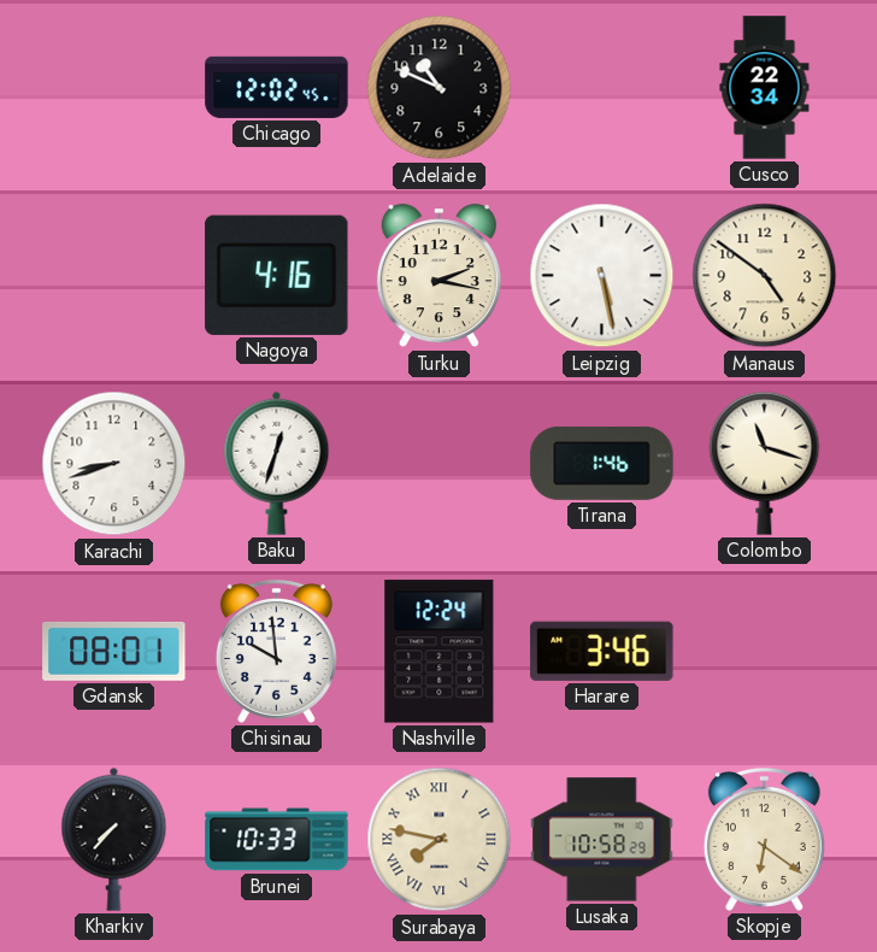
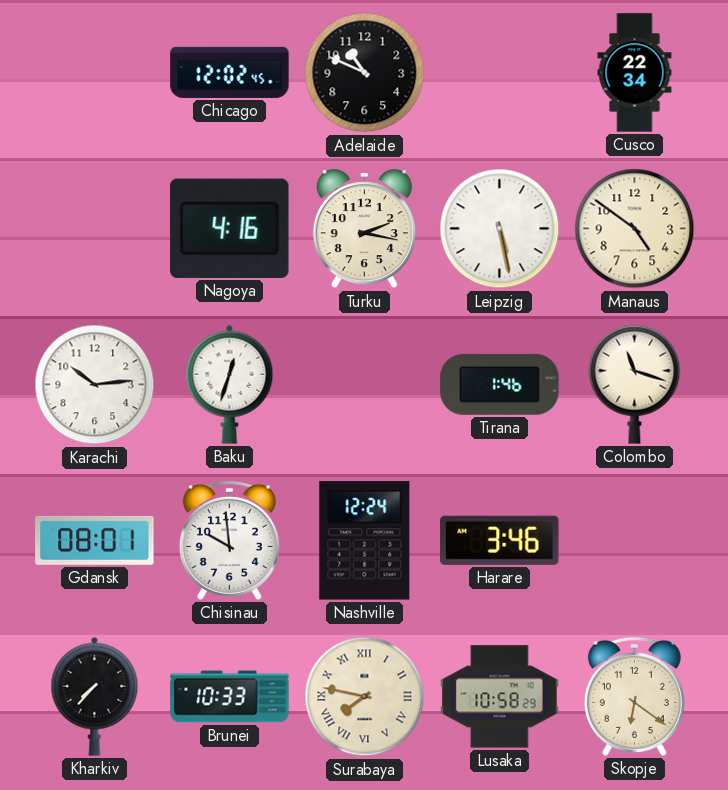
Karachi: 8:42 -> 10:14 (95, 385)
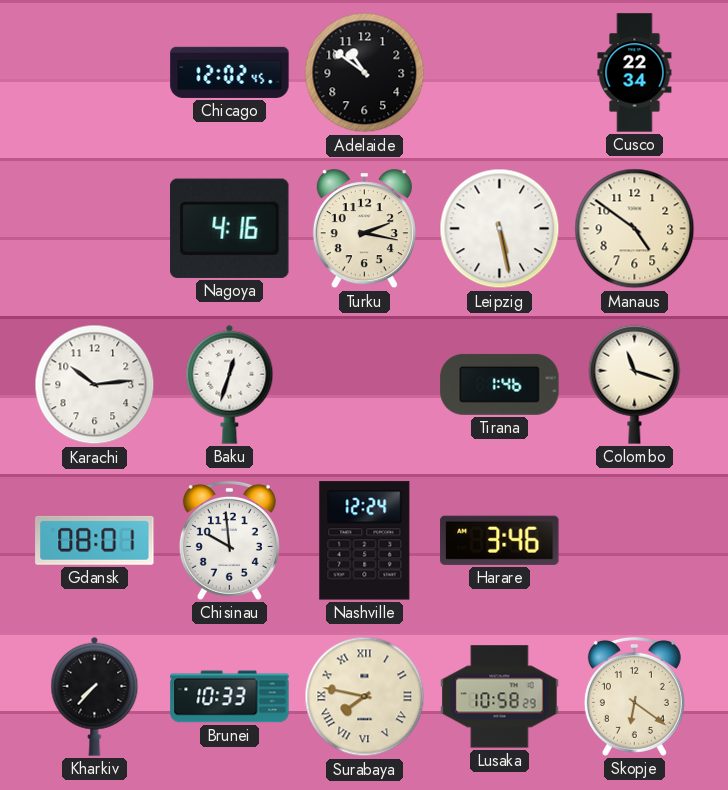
Adelaide: 10:49 -> 10:51 (365, 73)
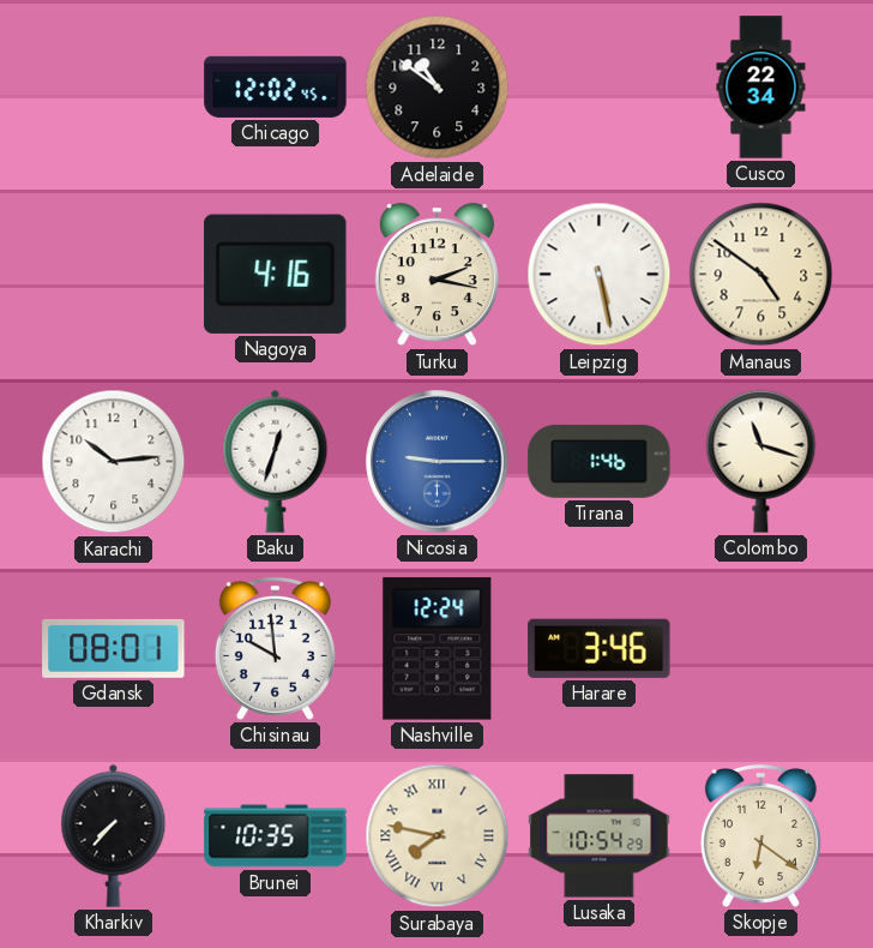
Nicosia: none -> 9:15 (438, 462)
Brunei: 10:33 -> 10:35 (276, 836)
Lusaka: 10:58 -> 10:54 (600, 836)
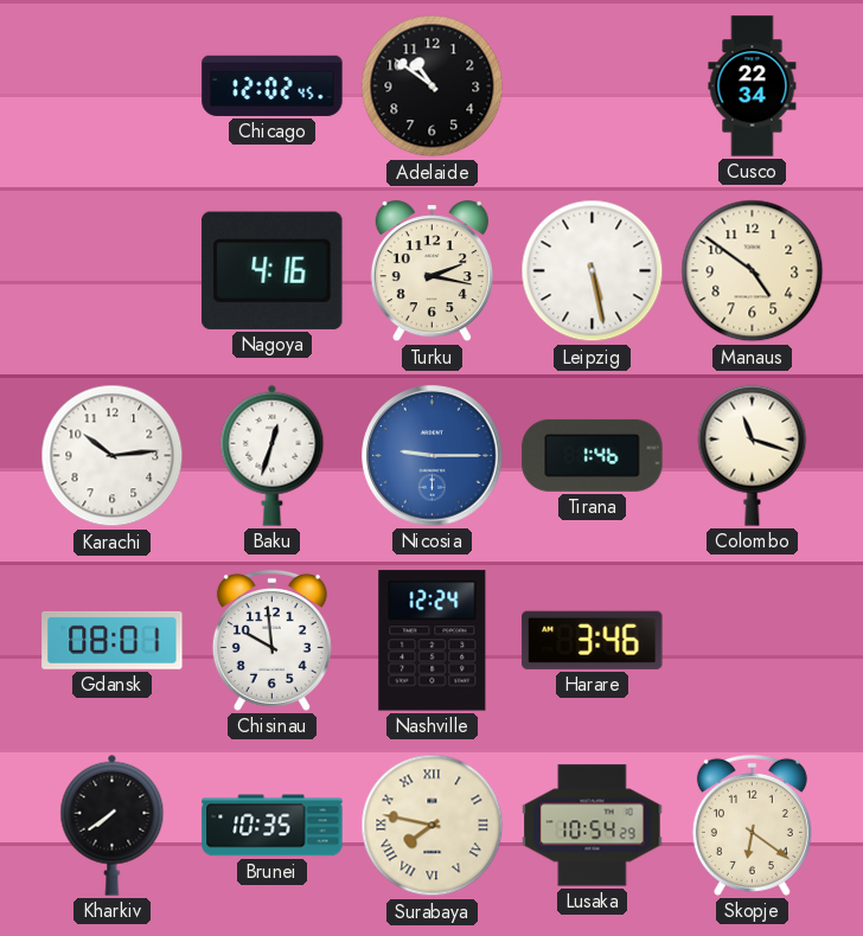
Kharkiv: 7:37 -> 7:39 (113, 825)
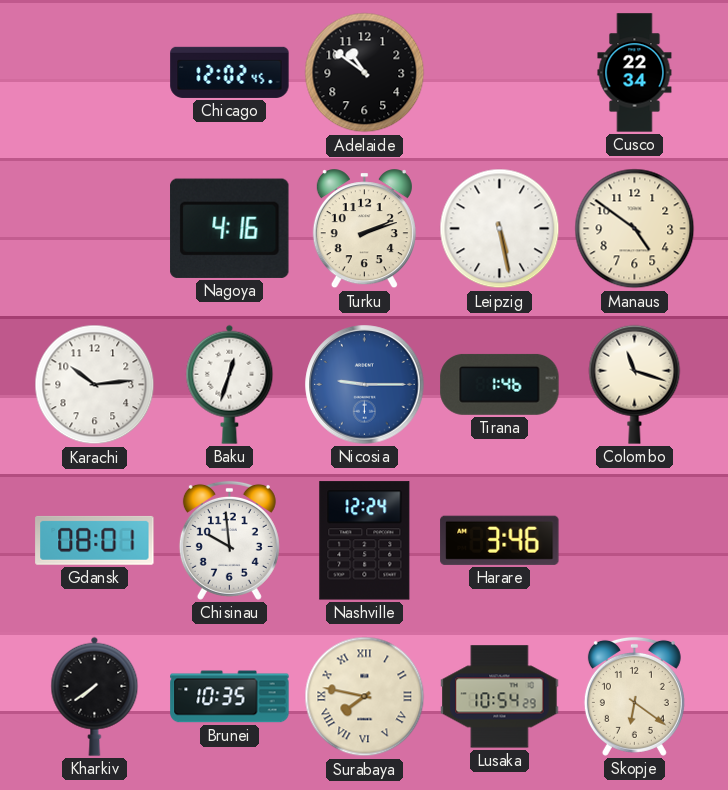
Turku: 2:17 -> 2:12 (364, 229)
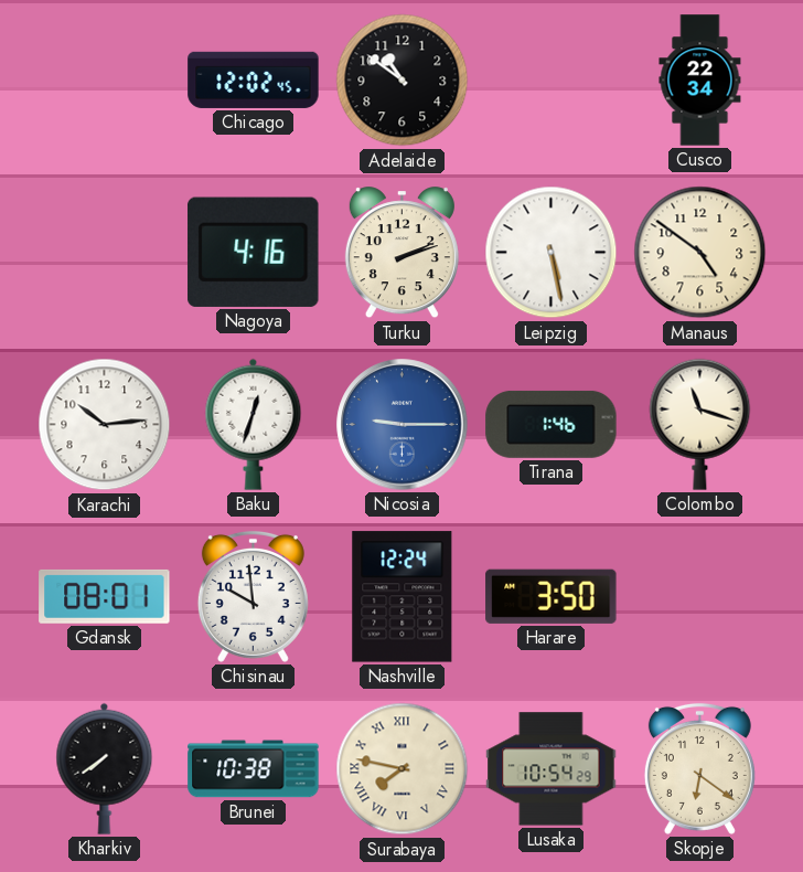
Harare: 3:46 -> 3:50 (552, 596)
Brunei: 10:35 -> 10:38 (254, 769)
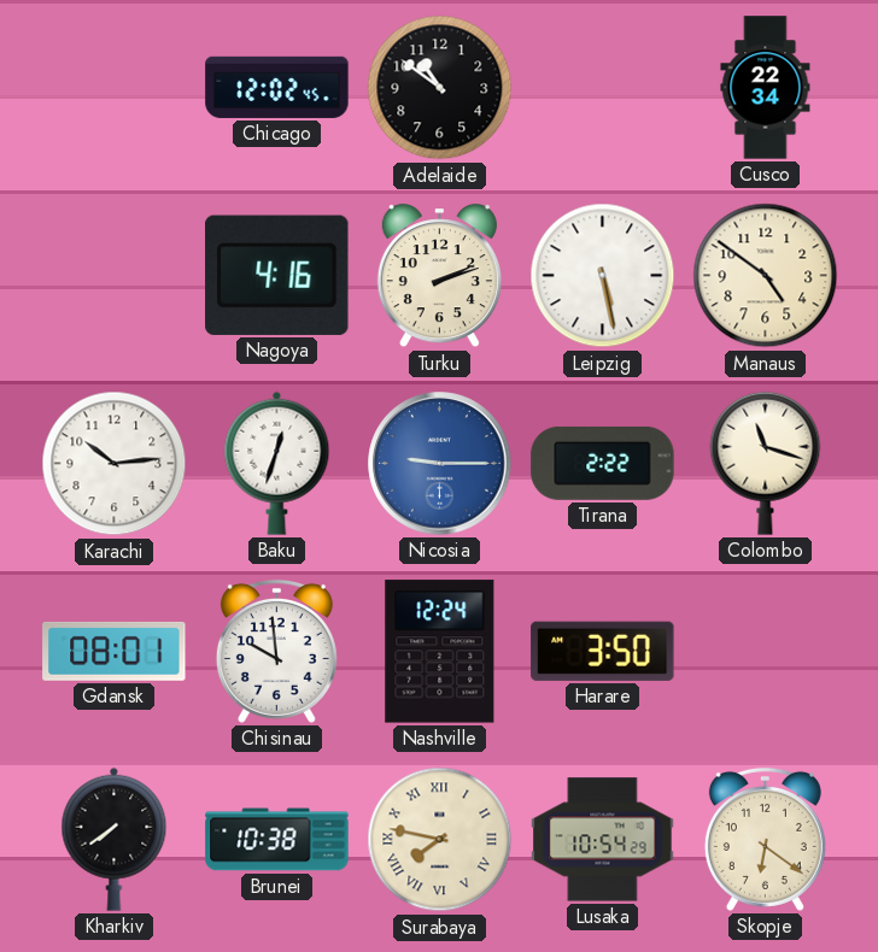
Tirana: 1:46 -> 2:22 (603, 463)
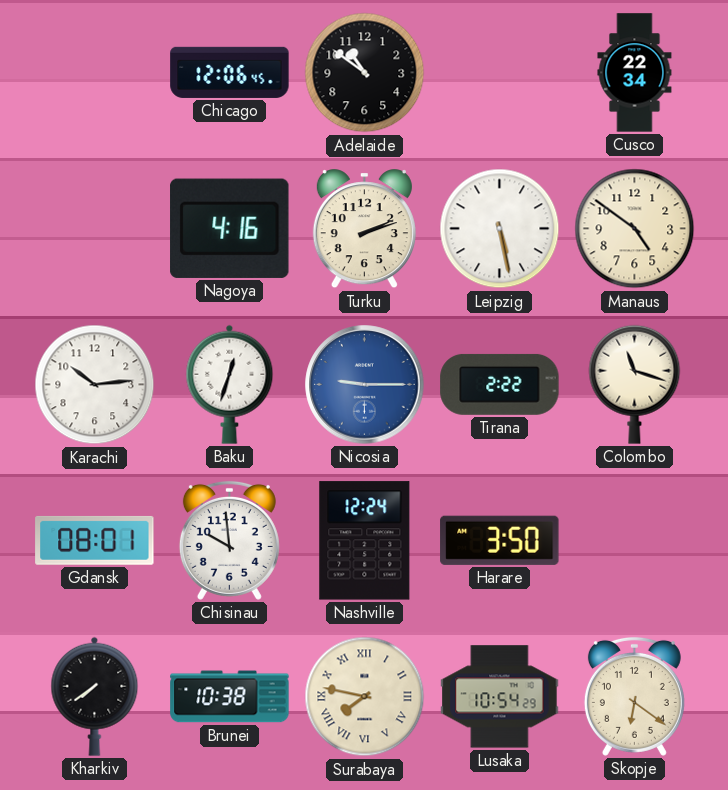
Chicago: 12:02 -> 12:06 (230, 72)
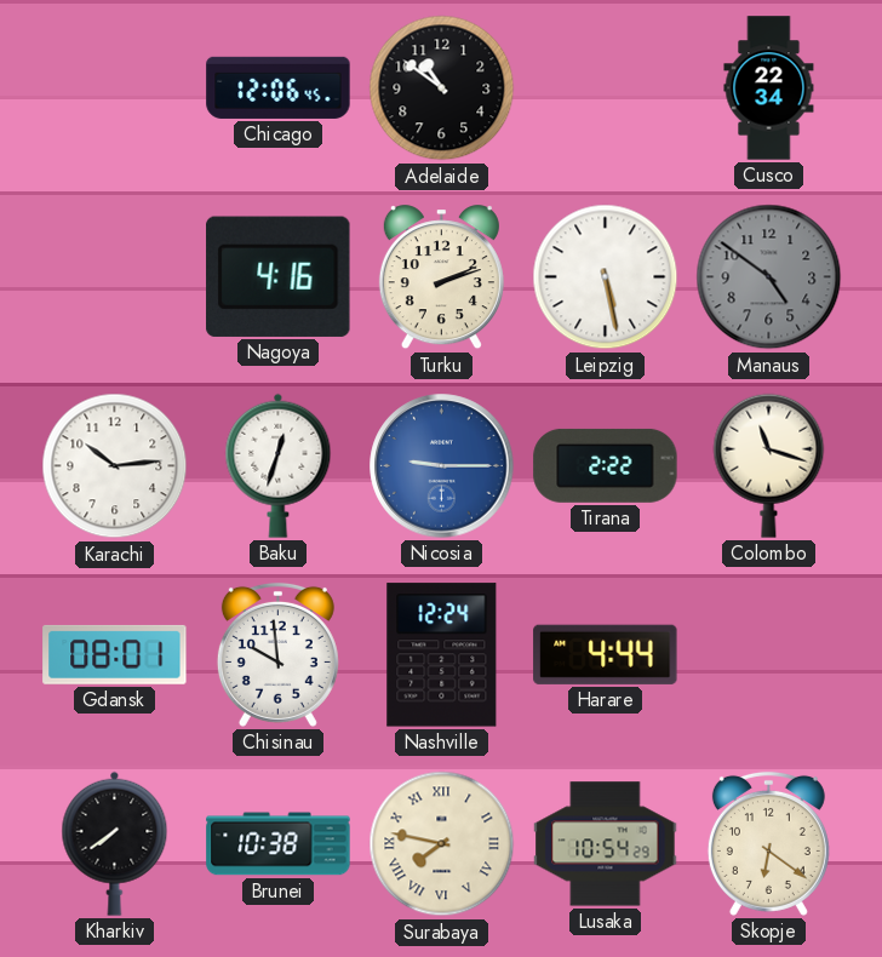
Manaus dial: cream -> grey (769, 277)
Harare: 3:50 -> 4:44 (606, 654)
